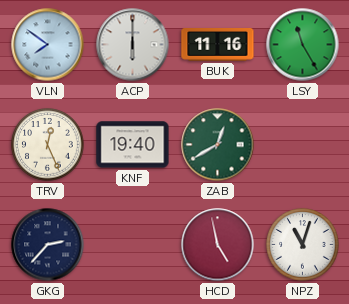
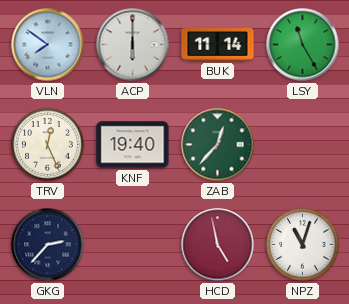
BUK: 11:16 -> 11:14 (218, 45)
ZAB: 12:40 -> 12:37 (218, 145)
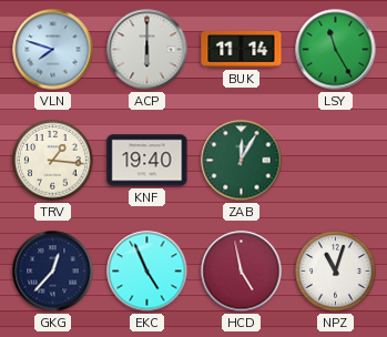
VLN: 7:51 -> 7:48 (53, 50)
TRV: 12:26 -> 1:16 (53, 161)
ZAB: 12:37 -> 12:05 (242, 161)
GKG: 2:37 -> 12:37 (53, 272)
EKC: none -> 4:56 (147, 272)
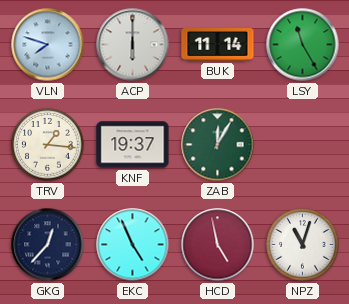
KNF: 19:40 -> 19:37 (133, 145)
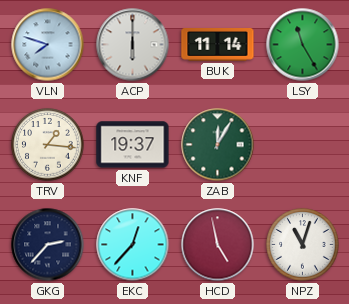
GKG: 12:37 -> 2:37 (48, 245)
EKC: 4:56 -> 12:37 (133, 245)
